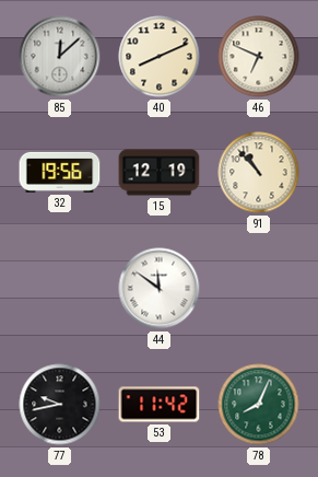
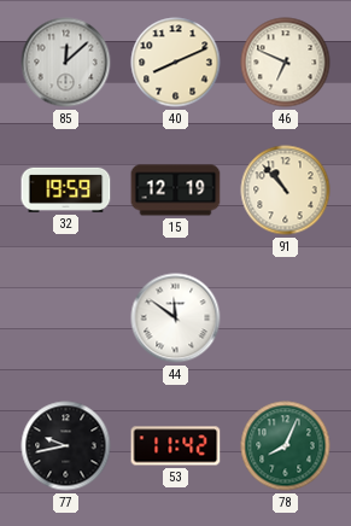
32: 19:56 -> 19:59 (66, 189)
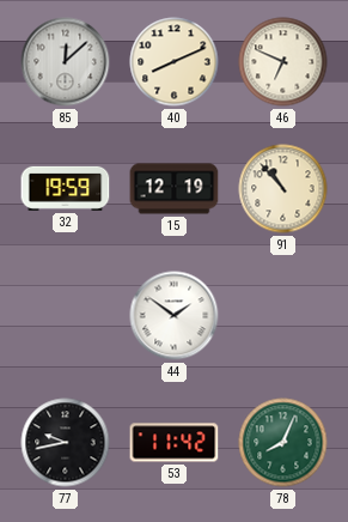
44: 11:51 -> 1:51 (175, 316)
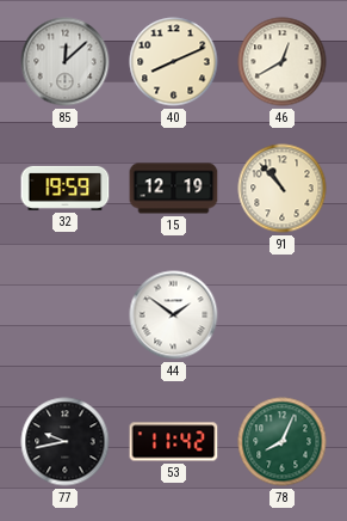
46: 6:49 -> 12:40 (283, 62)
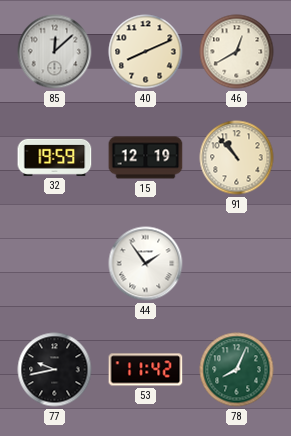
44: 1:51 -> 1:54 (146, 264)
